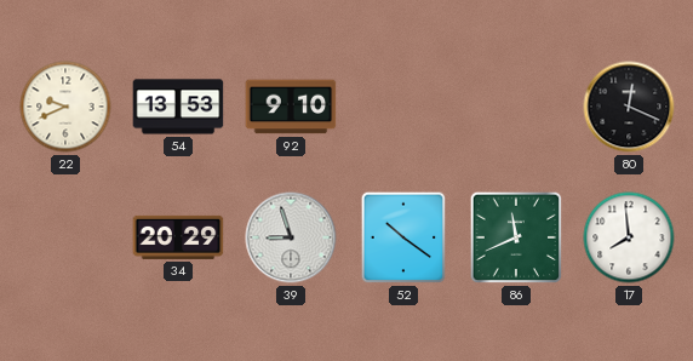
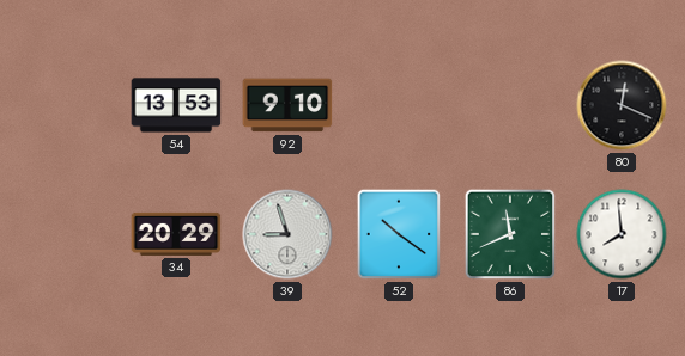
22: 9:41 -> none (65, 107)
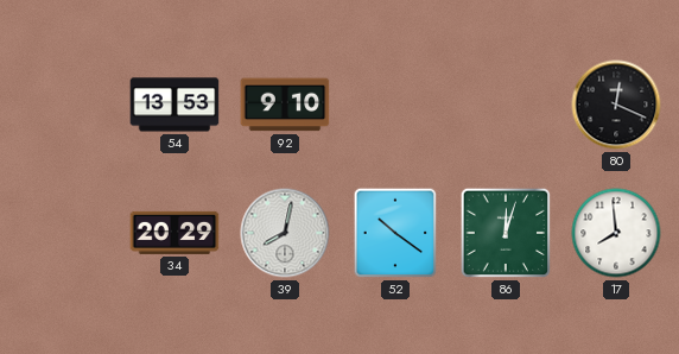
39: 8:57 -> 8:02 (285, 233)
86: 11:41 -> 12:03 (506, 233)
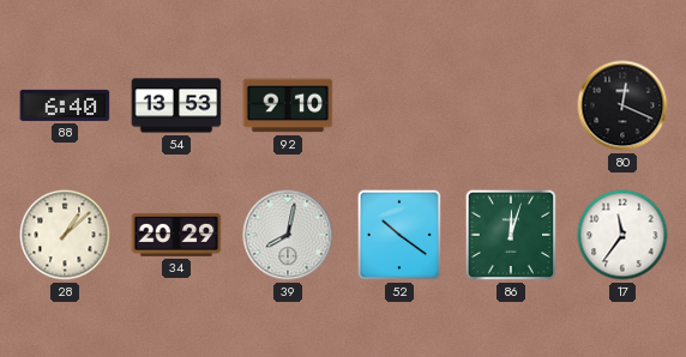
88: none -> 6:40 (65, 105)
28: none -> 1:08 (65, 235)
17: 7:59 -> 11:36 (622, 235)
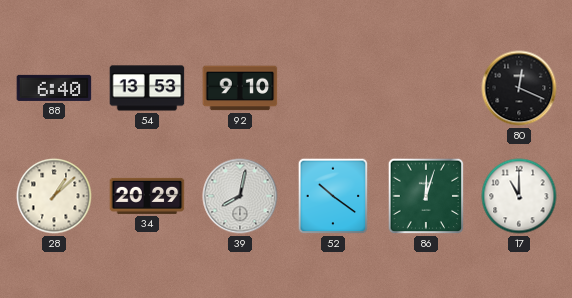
17: 11:36 -> 11:00 (519, 196)
